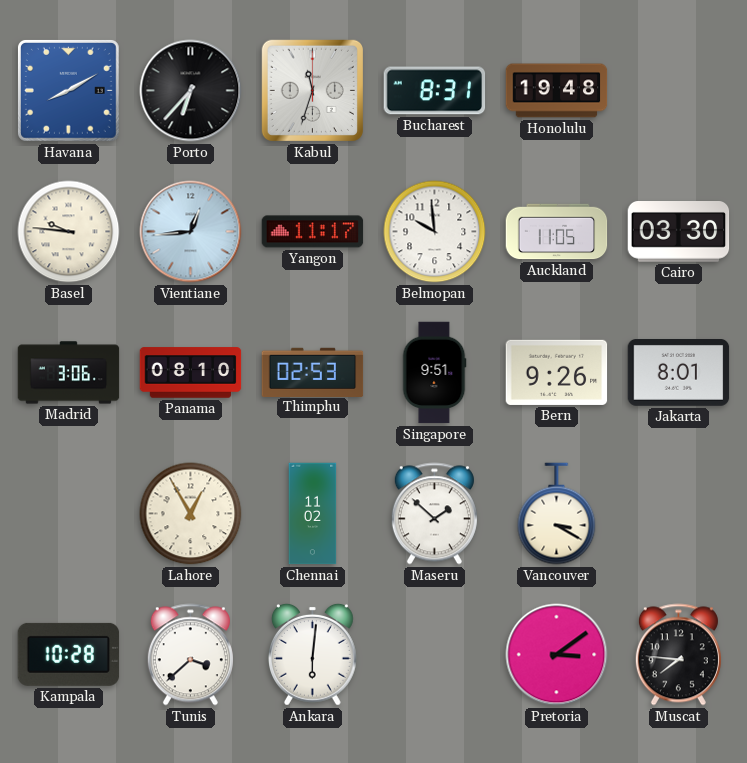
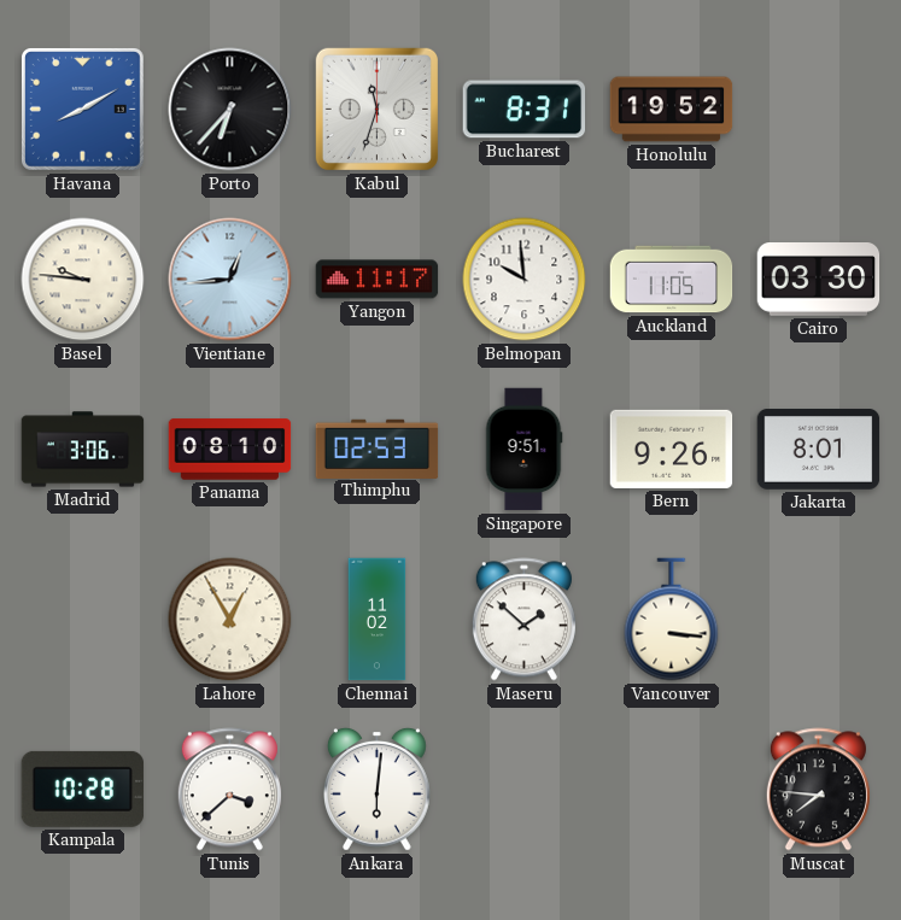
Honolulu: 19:48 -> 19:52 (672, 110)
Vancouver: 3:20 -> 3:16 (672, 620)
Pretoria: 3:09 -> none (557, 655)
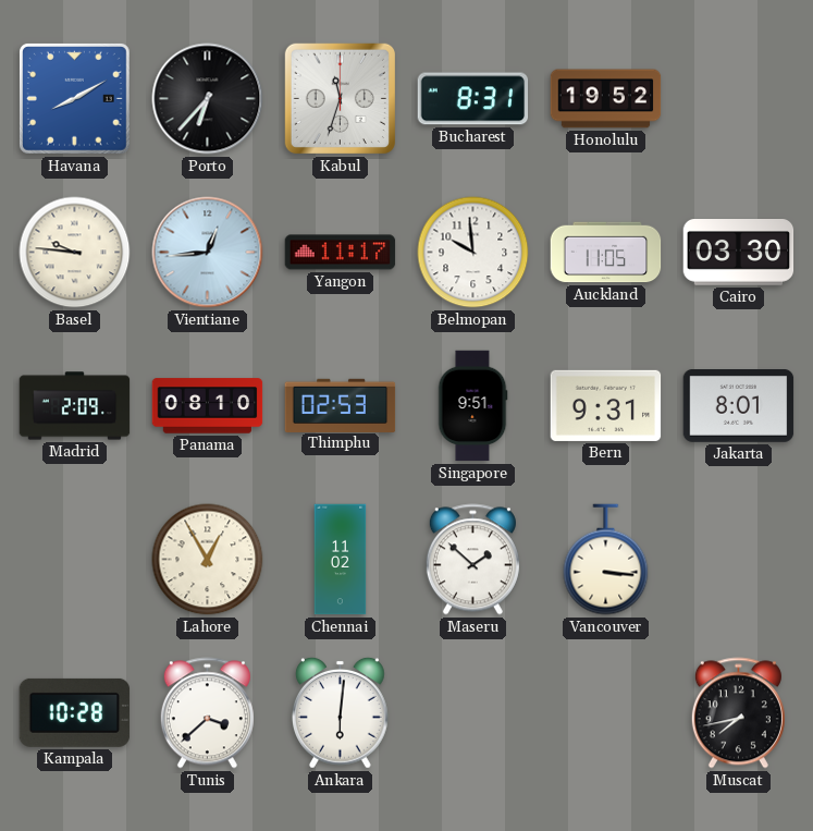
Madrid: 3:06 -> 2:09 (75, 406)
Bern: 9:26 -> 9:31 (606, 405)
Muscat: 7:46 -> 7:43 (738, 713)
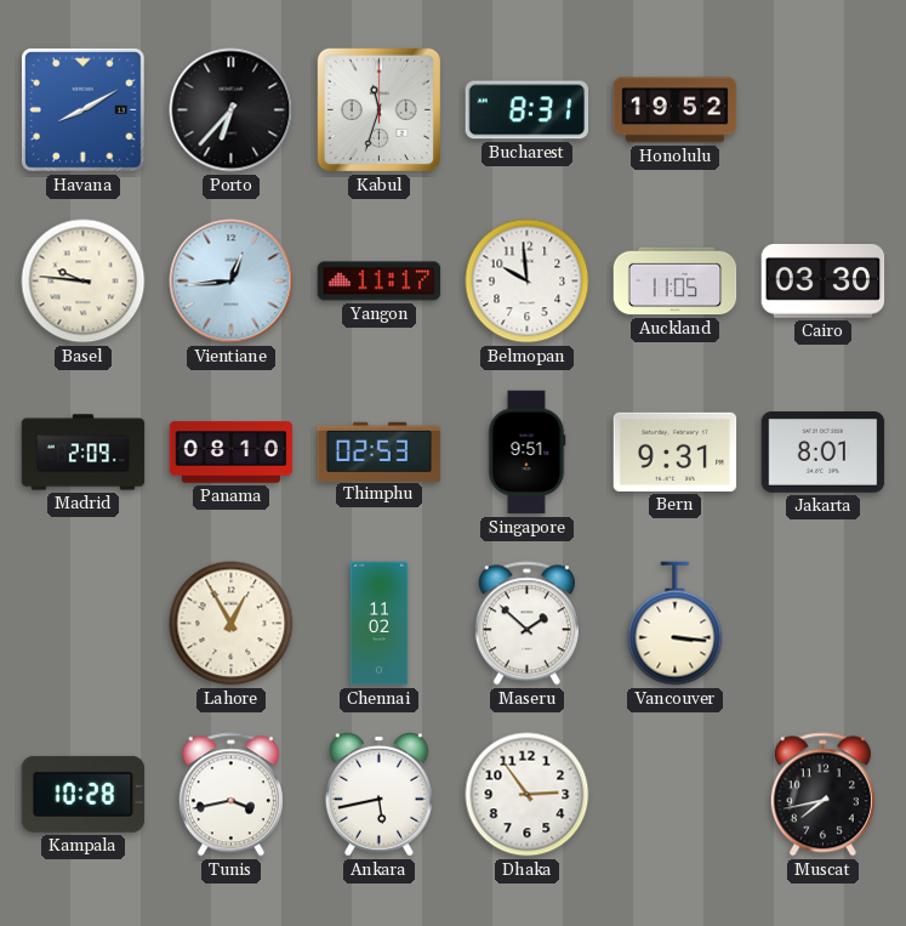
Tunis: 3:38 -> 3:43 (230, 795)
Ankara: 6:01 -> 5:43 (378, 794)
Dhaka: none -> 2:54 (528, 795)
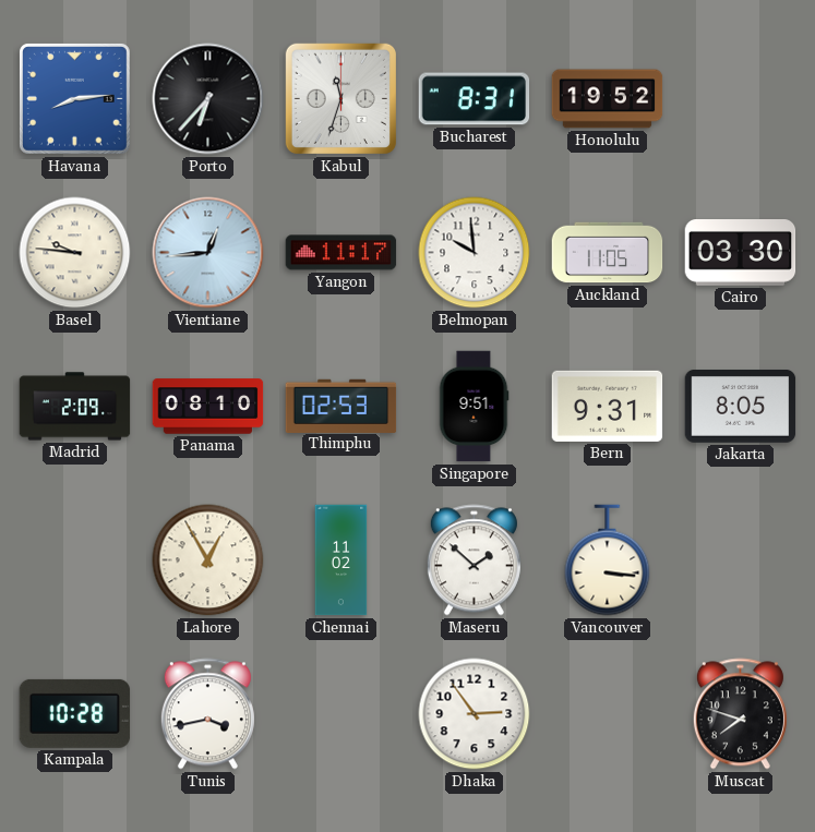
Havana: 8:10 -> 8:14 (74, 98)
Jakarta: 8:01 -> 8:05 (741, 407)
Ankara: 5:43 -> none (378, 794)
Muscat: 7:43 -> 7:48 (740, 714)
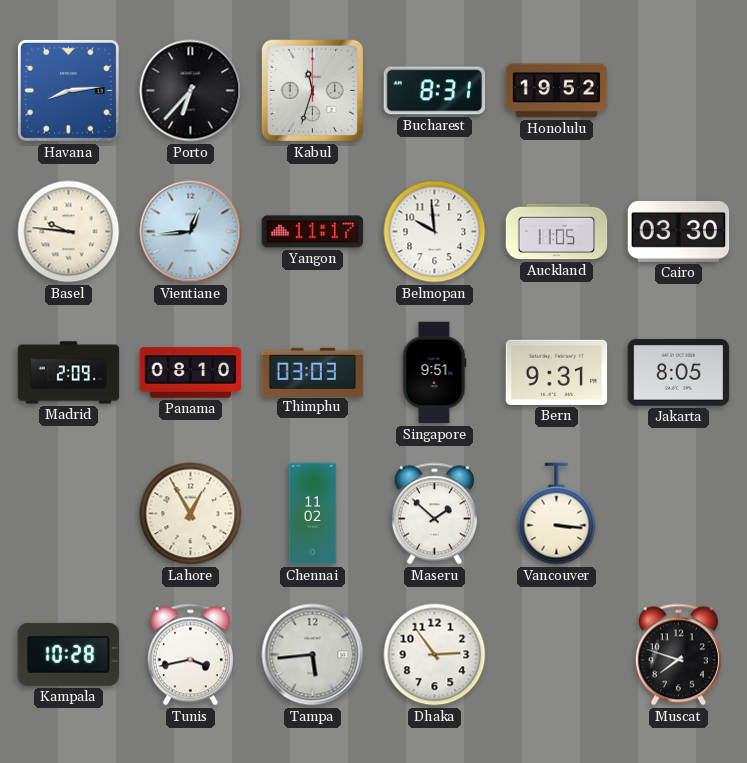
Thimphu: 02:53 -> 03:03 (313, 372)
Tampa: none -> 5:44 (313, 655)
